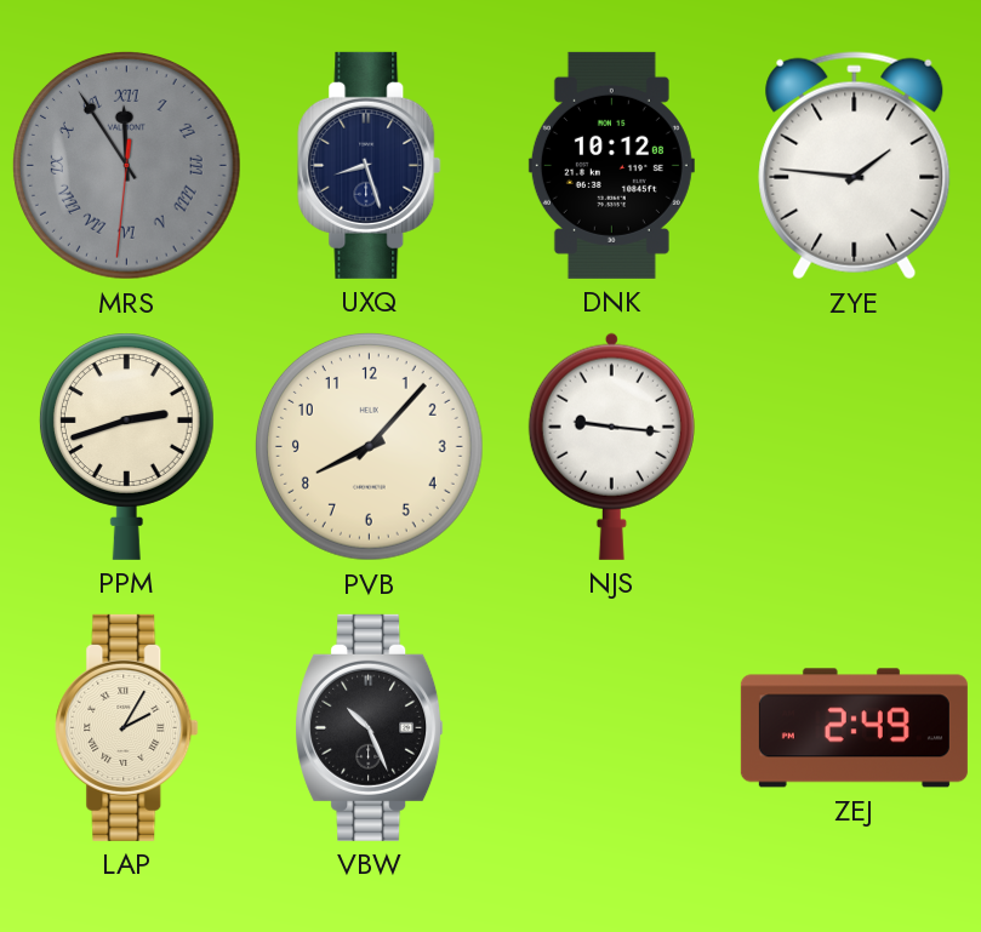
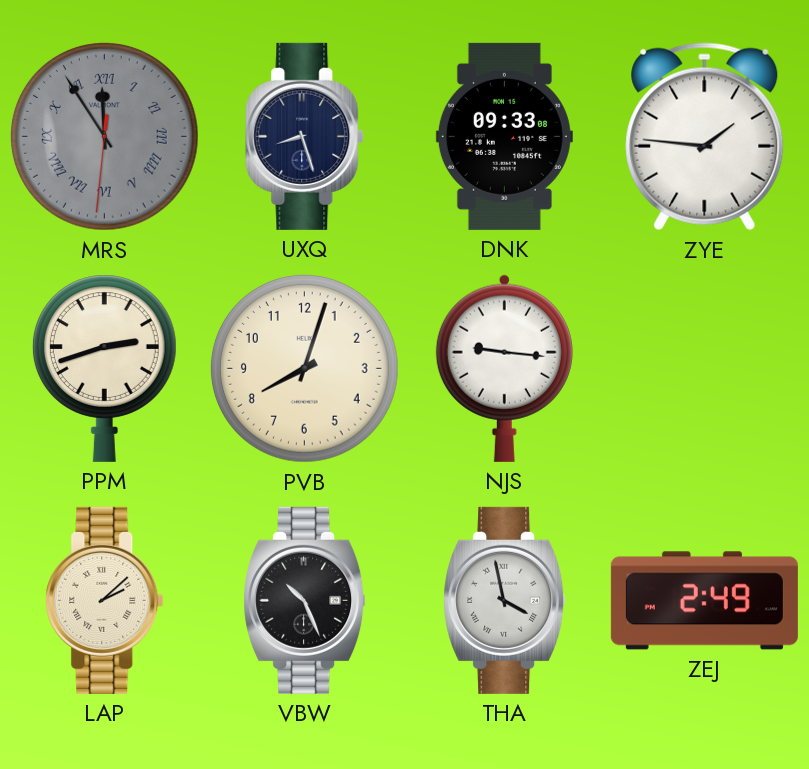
DNK: 10:12 -> 09:33 (504, 136)
PVB: 8:07 -> 8:03 (304, 368)
LAP: 2:05 -> 2:08 (105, 600)
THA: none -> 3:58 (505, 600)
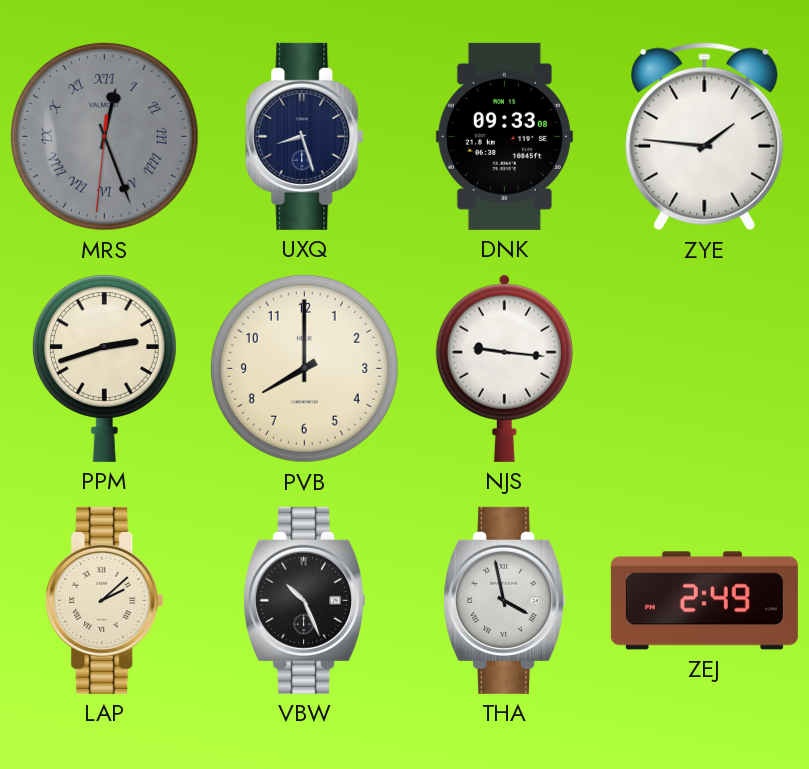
MRS: 11:54 -> 12:26 (104, 136)
PVB: 8:03 -> 8:00 (304, 368)
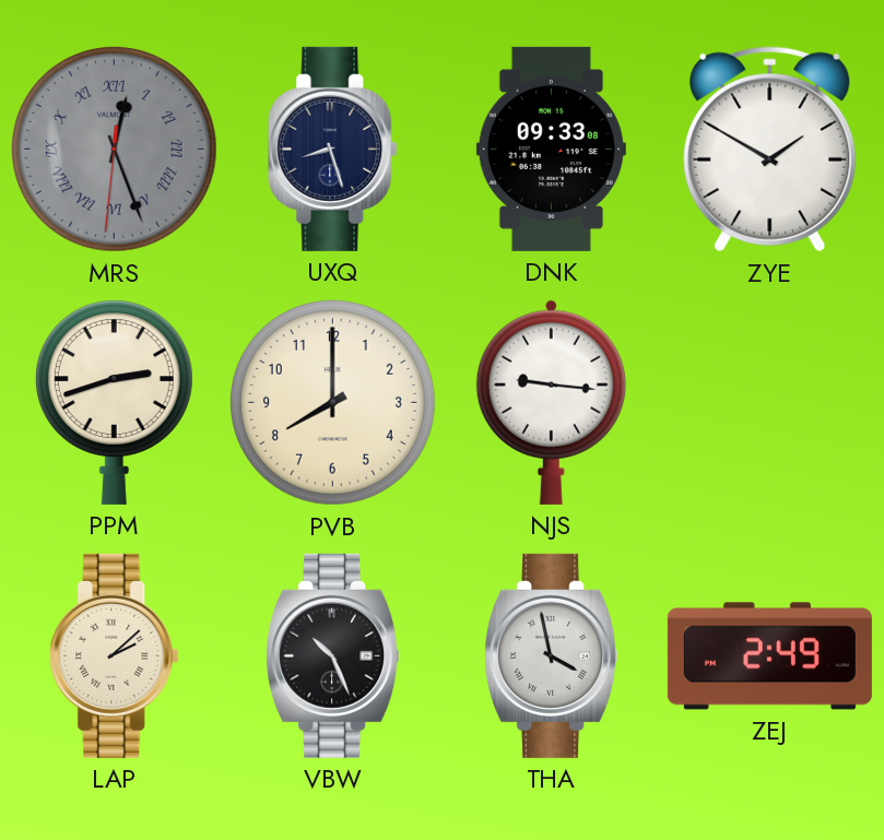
ZYE: 1:46 -> 1:50 (770, 150)
